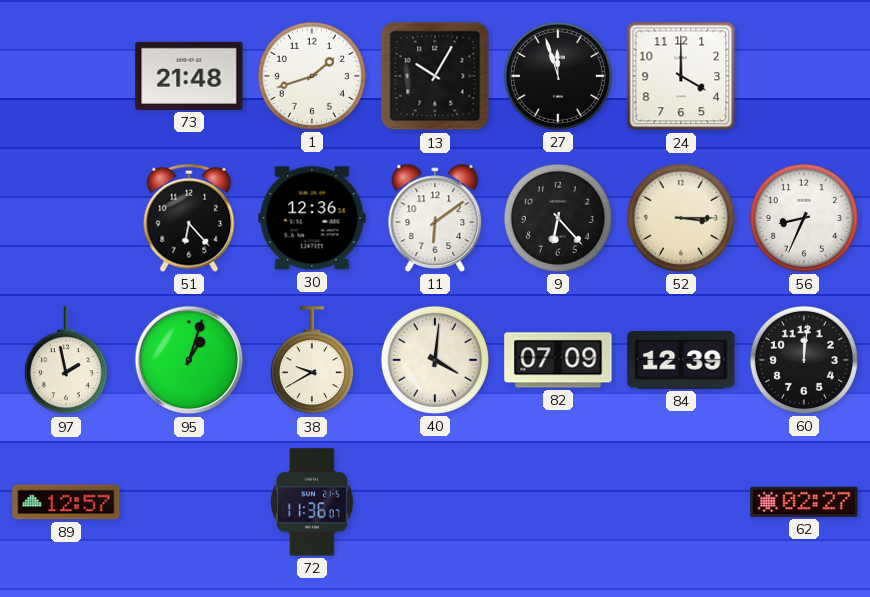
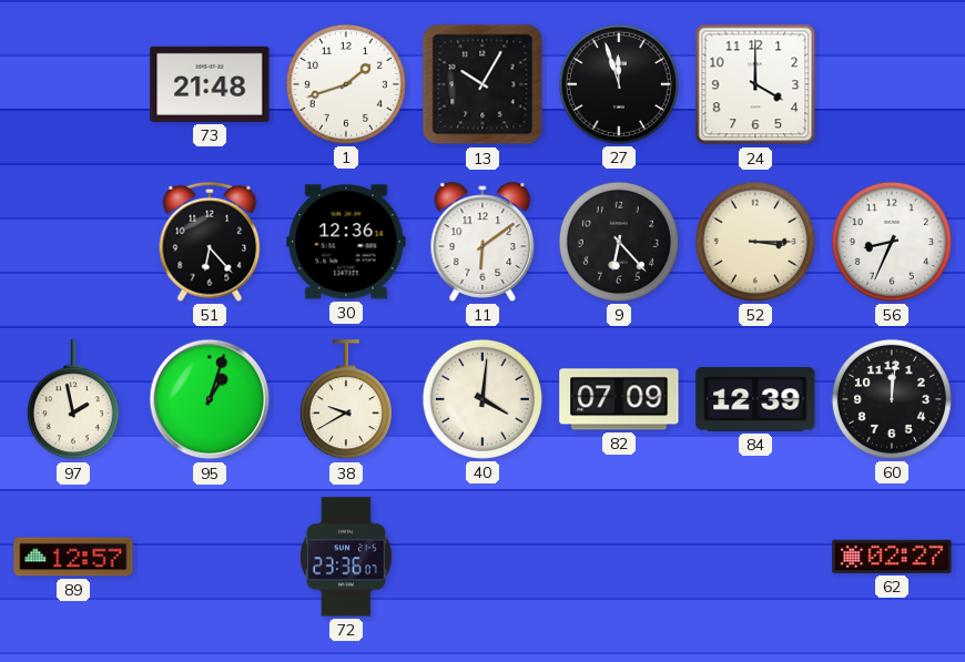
72: 11:36 -> 23:36 (346, 557)
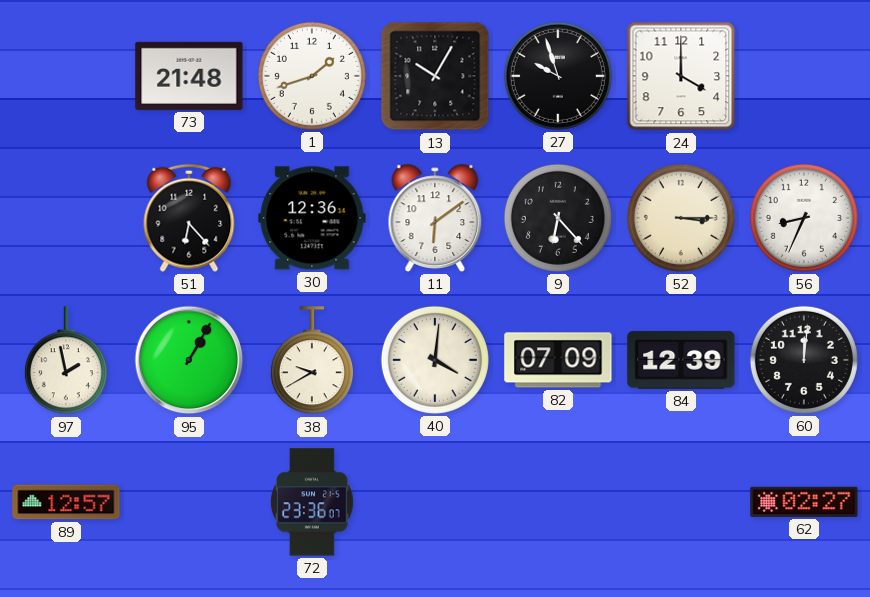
27: 11:57 -> 9:57 (558, 76)
95: 1:03 -> 1:05 (189, 360)
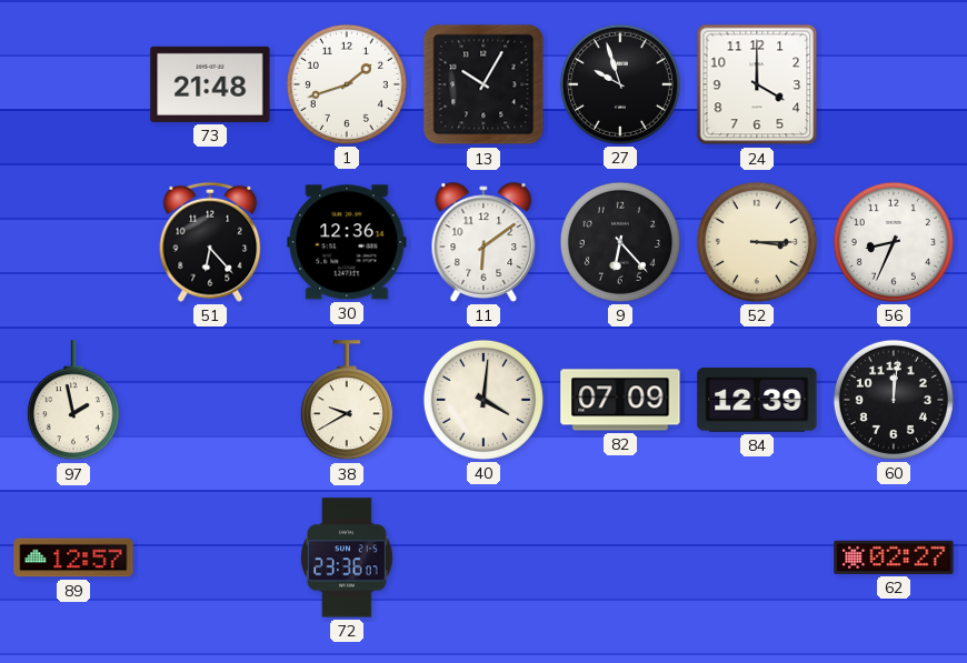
95: 1:05 -> none (189, 360)
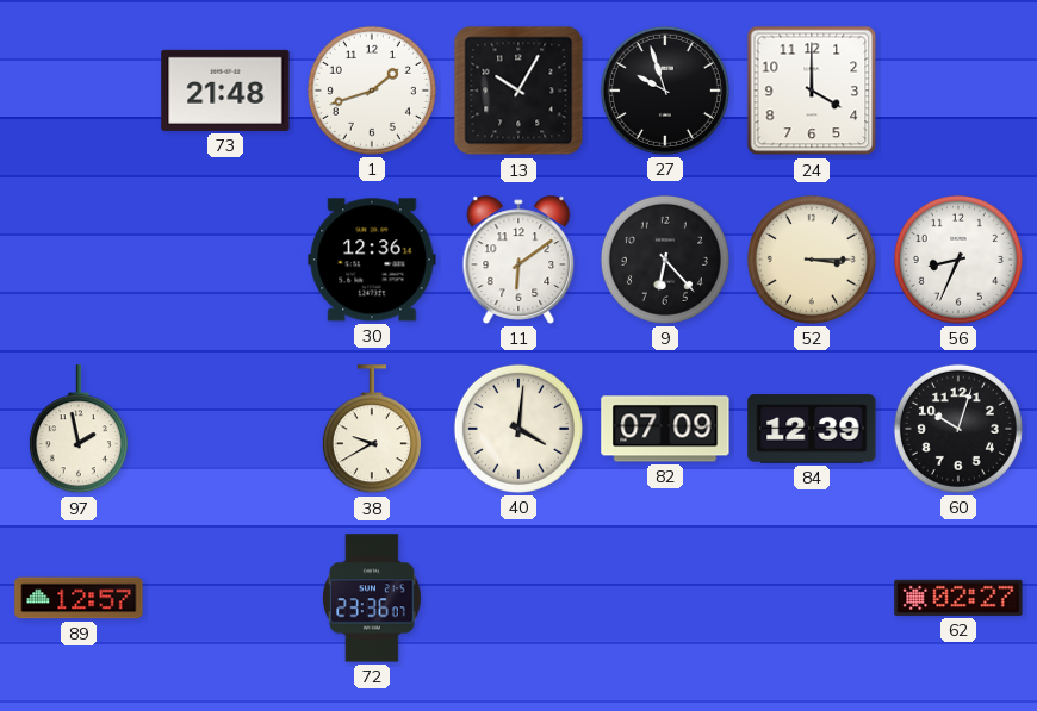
51: 6:23 -> none (210, 242)
60: 12:01 -> 10:03 (958, 429)
